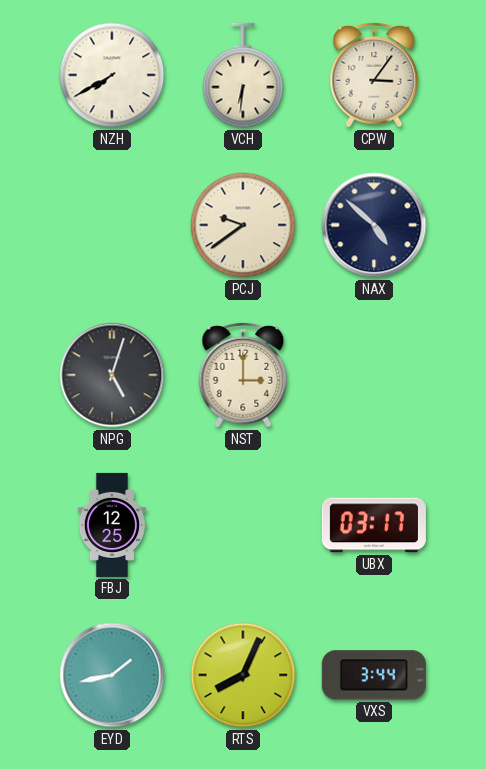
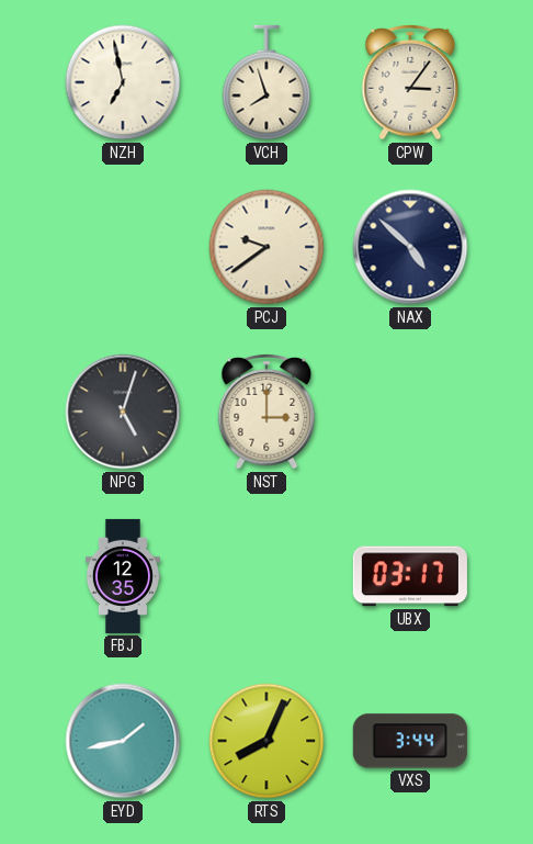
NZH: 7:40 -> 6:58 (123, 82)
VCH: 6:31 -> 7:57 (266, 82)
FBJ: 12:25 -> 12:35 (123, 576)
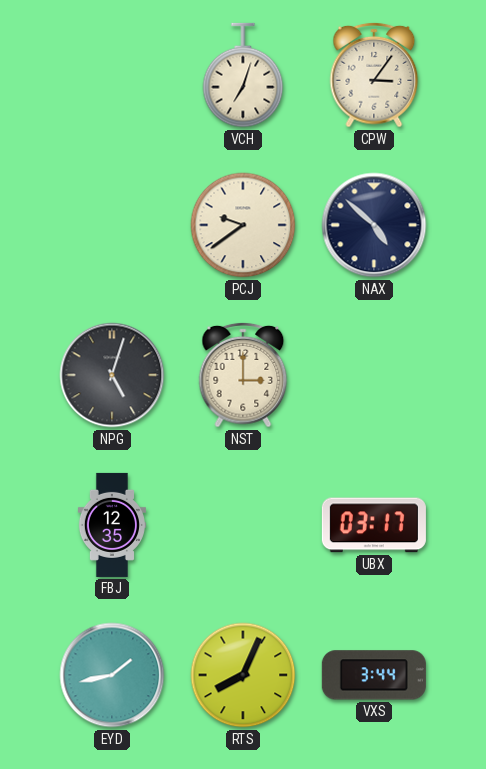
NZH: 6:58 -> none (123, 82)
VCH: 7:57 -> 7:03 (243, 75)
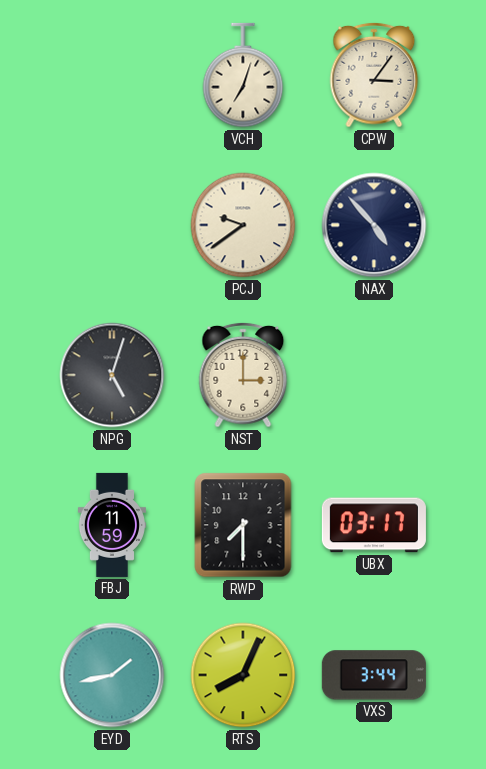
NAX: 4:52 -> 4:53 (374, 225)
FBJ: 12:35 -> 11:59 (112, 525)
RWP: none -> 7:30 (243, 525)
